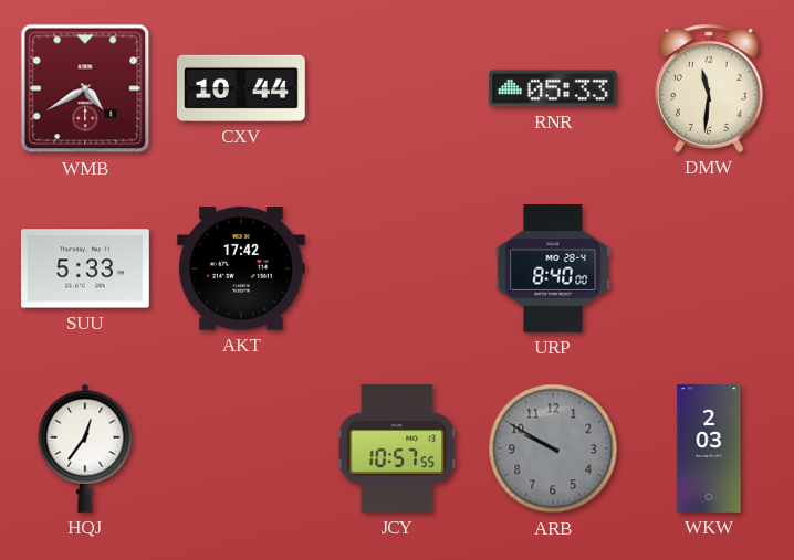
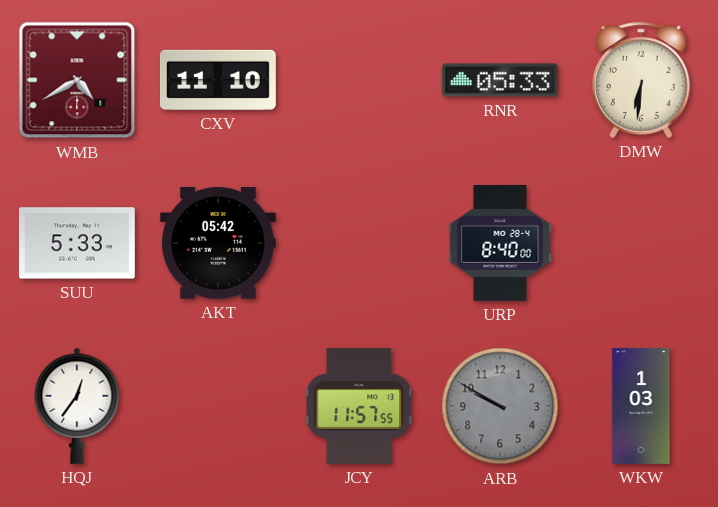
CXV: 10:44 -> 11:10 (218, 80)
DMW: 11:31 -> 6:31 (641, 80)
AKT: 17:42 -> 05:42 (218, 243)
JCY: 10:57 -> 11:57 (359, 406)
WKW: 2:03 -> 1:03 (641, 407)
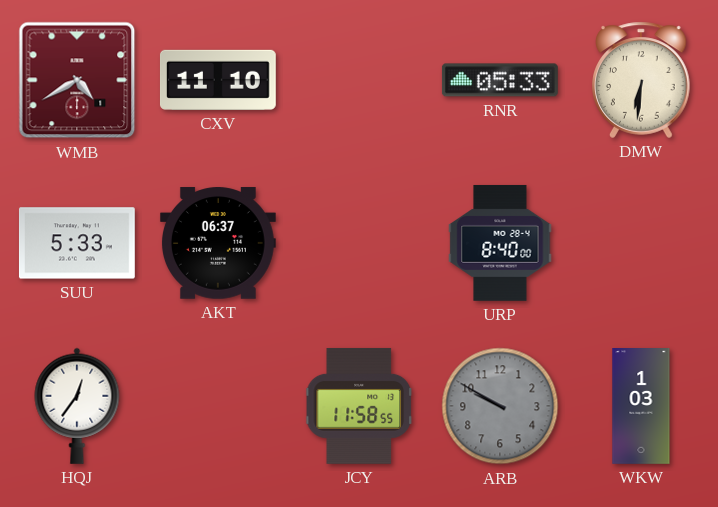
AKT: 05:42 -> 06:37 (218, 243)
JCY: 11:57 -> 11:58 (359, 406)
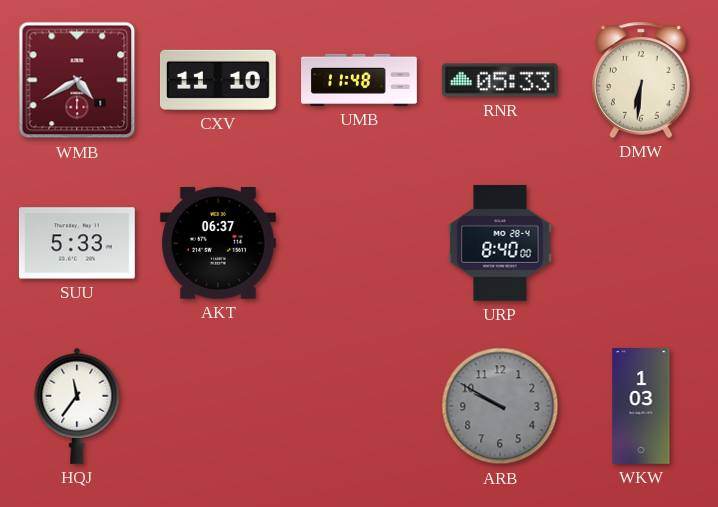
UMB: none -> 11:48 (360, 80)
HQJ: 12:36 -> 11:36 (77, 406)
JCY: 11:58 -> none (359, 406)
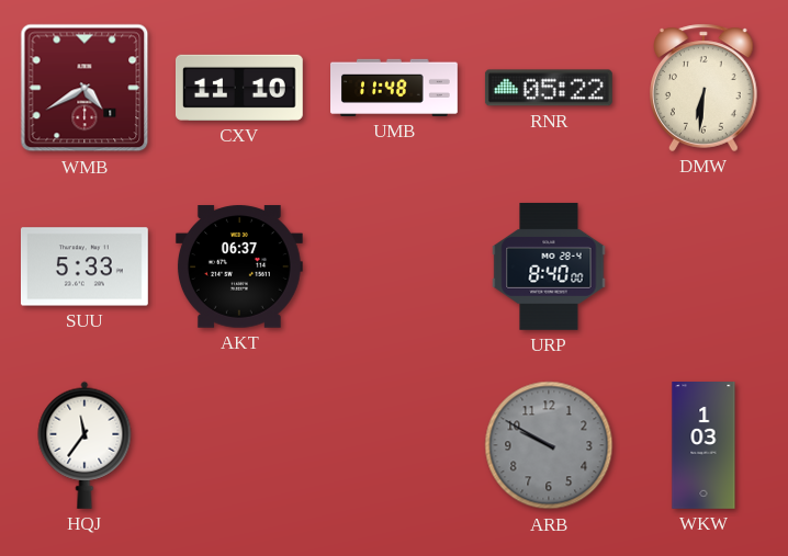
RNR: 05:33 -> 05:22 (549, 88)
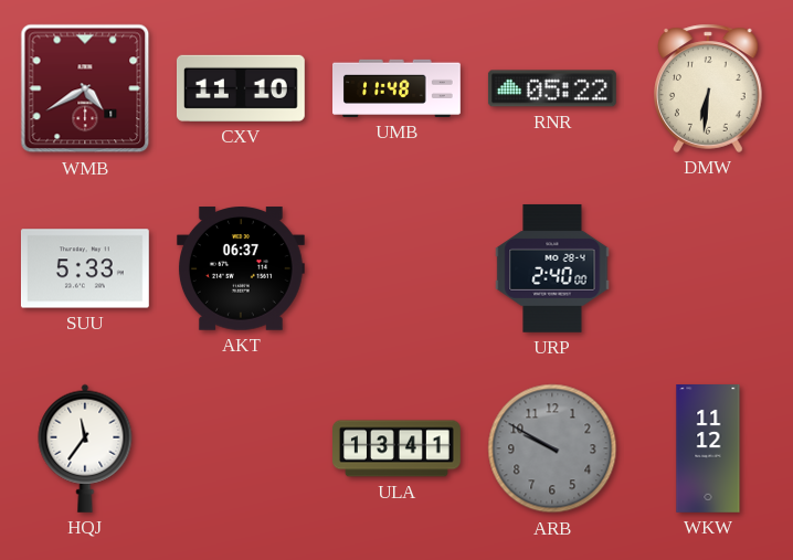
URP: 8:40 -> 2:40 (552, 268)
ULA: none -> 13:41 (398, 448)
WKW: 1:03 -> 11:12 (708, 450)
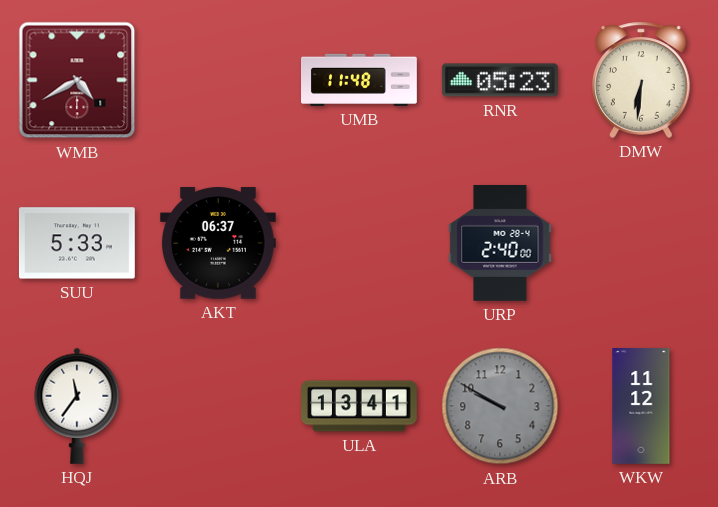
CXV: 11:10 -> none (241, 88)
RNR: 05:22 -> 05:23 (500, 80)
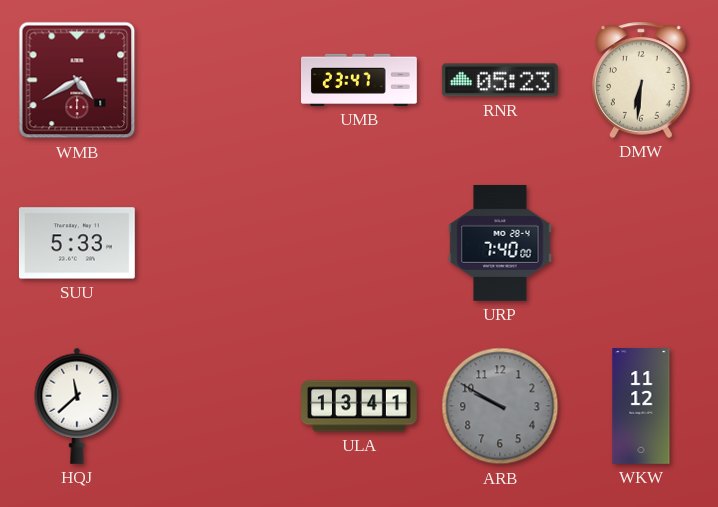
UMB: 11:48 -> 23:47 (360, 80)
AKT: 06:37 -> none (218, 243)
URP: 2:40 -> 7:40 (500, 243)
HQJ: 11:36 -> 11:38 (77, 406)
